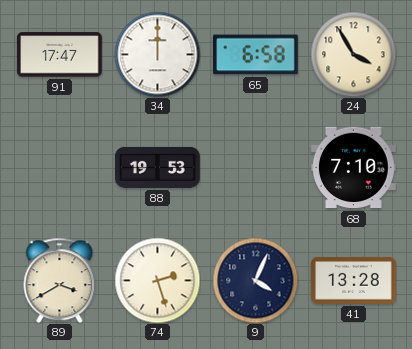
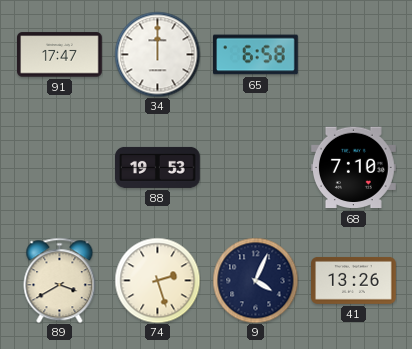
24: 3:55 -> none (353, 54)
41: 13:28 -> 13:26 (354, 280)
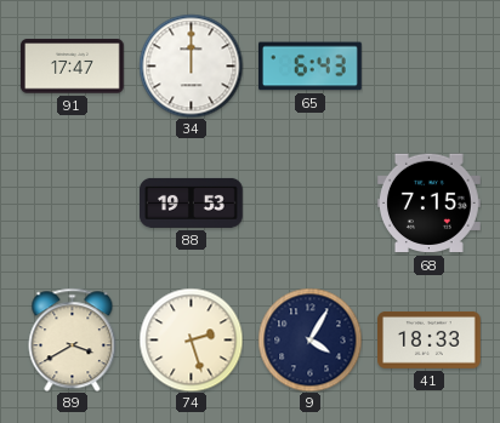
65: 6:58 -> 6:43 (311, 67)
68: 7:10 -> 7:15 (428, 204)
9: 4:04 -> 4:05 (309, 339)
41: 13:26 -> 18:33 (430, 339)
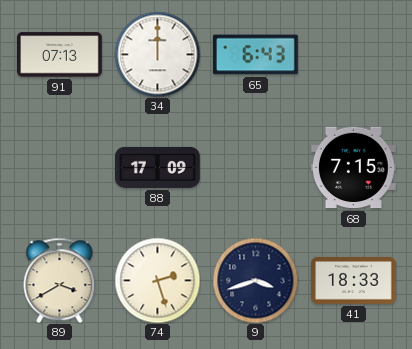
91: 17:47 -> 07:13 (60, 55)
88: 19:53 -> 17:09 (158, 167)
9: 4:05 -> 3:42 (255, 280)
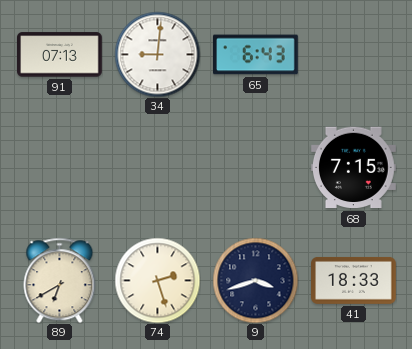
34: 12:00 -> 9:01 (157, 54)
88: 17:09 -> none (158, 167)
89: 3:40 -> 6:40 (60, 280)
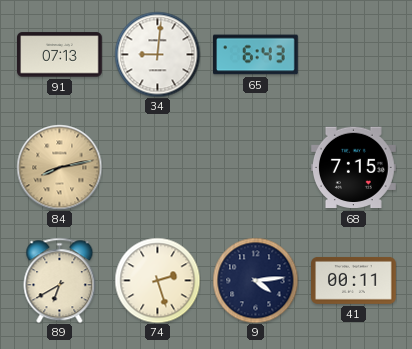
84: none -> 8:13 (59, 167)
9: 3:42 -> 4:14 (255, 280)
41: 18:33 -> 00:11 (354, 280)
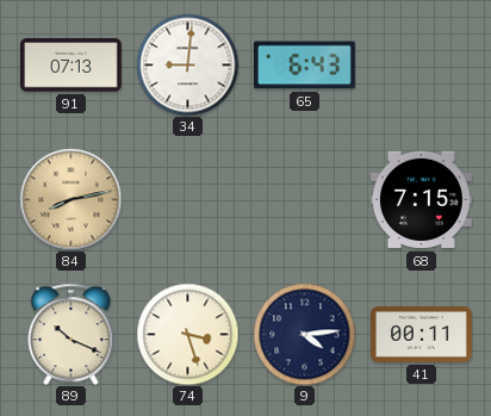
89: 6:40 -> 10:19 (72, 334)
74: 2:27 -> 3:27 (187, 334)
